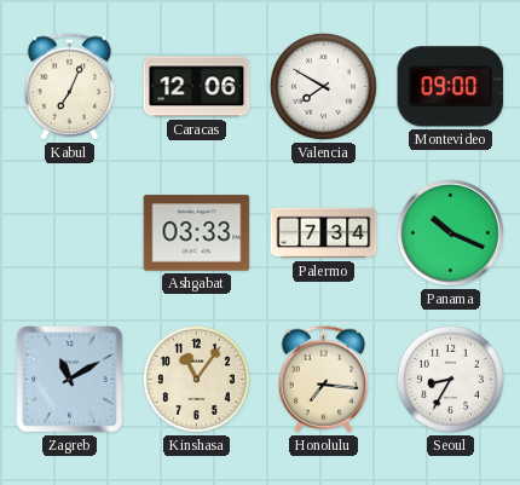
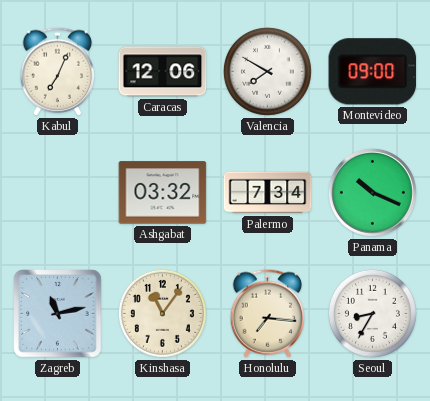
Ashgabat: 03:33 -> 03:32 (163, 193)
Zagreb: 11:10 -> 11:13 (58, 314)
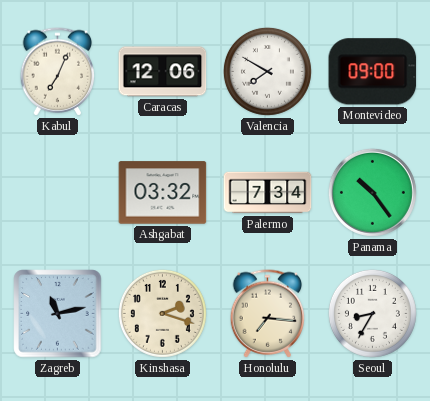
Panama: 10:19 -> 10:24 (372, 192)
Kinshasa: 11:06 -> 2:18 (162, 313)
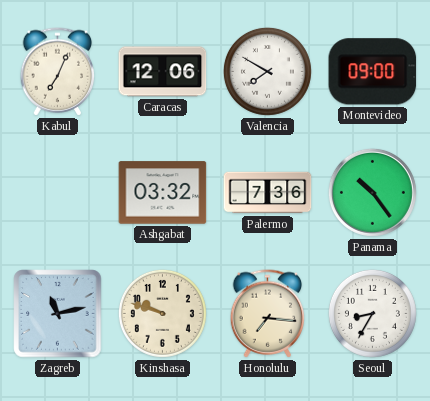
Palermo: 7:34 -> 7:36 (268, 193)
Kinshasa: 2:18 -> 9:48 (162, 313)
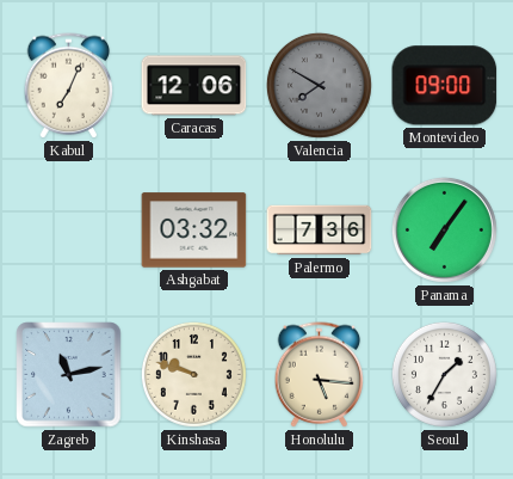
Valencia dial: white -> grey (319, 85)
Panama: 10:24 -> 7:06 (444, 229)
Honolulu: 7:16 -> 5:16 (320, 375)
Seoul: 8:35 -> 1:35 (444, 374)
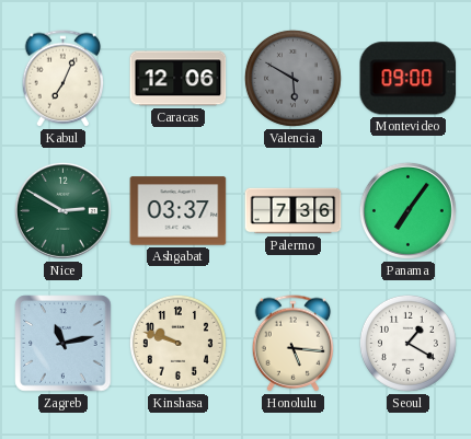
Valencia: 7:50 -> 5:50 (292, 78)
Nice: none -> 2:50 (62, 210)
Ashgabat: 03:32 -> 03:37 (179, 211)
Seoul: 1:35 -> 1:20 (407, 343)
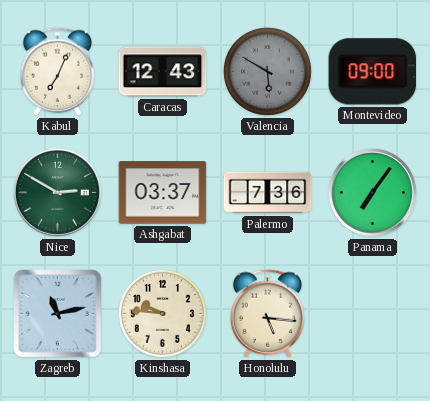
Caracas: 12:06 -> 12:43 (163, 72)
Kinshasa: 9:48 -> 9:46 (162, 313)
Seoul: 1:20 -> none (407, 343)
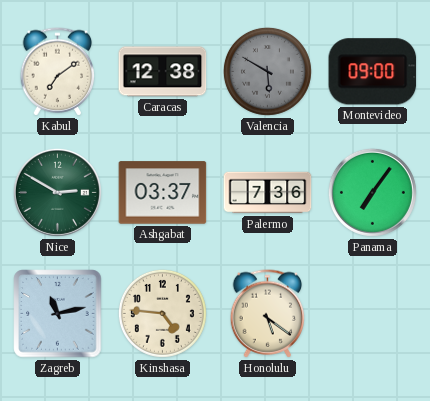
Kabul: 7:04 -> 7:09 (58, 72)
Caracas: 12:43 -> 12:38 (163, 72)
Kinshasa: 9:46 -> 4:46 (162, 313)
Honolulu: 5:16 -> 5:21 (268, 314)
